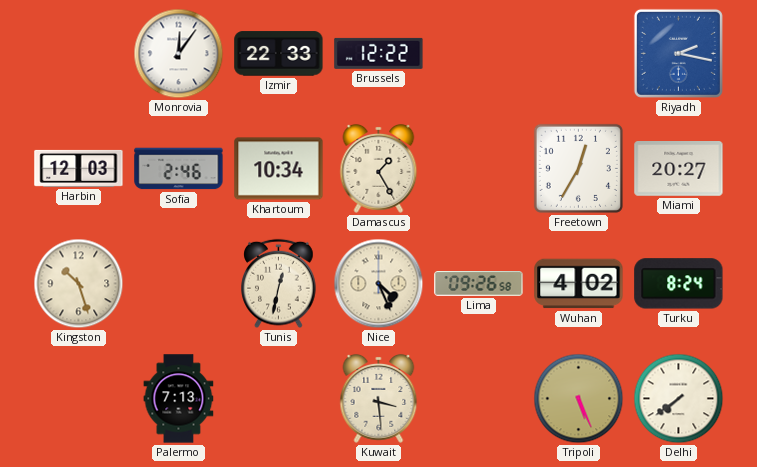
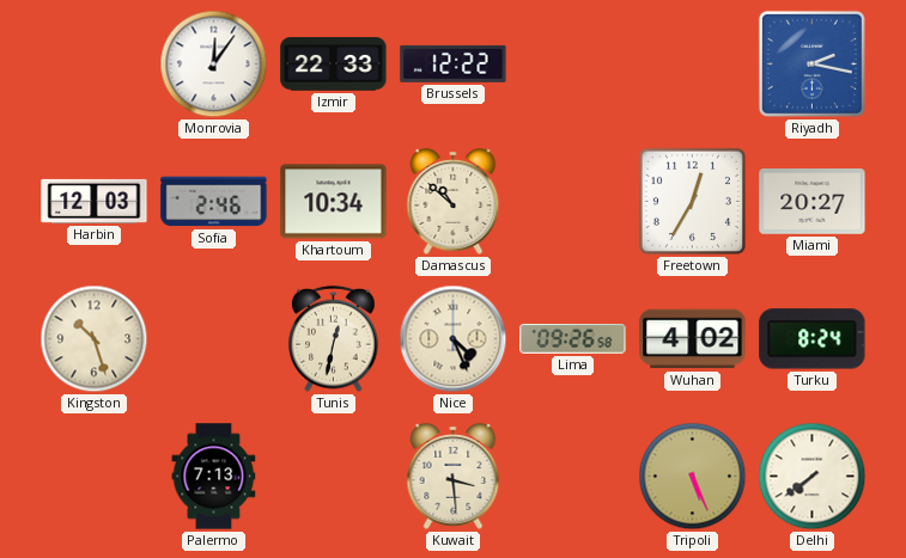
Damascus: 1:25 -> 10:52 (454, 201)
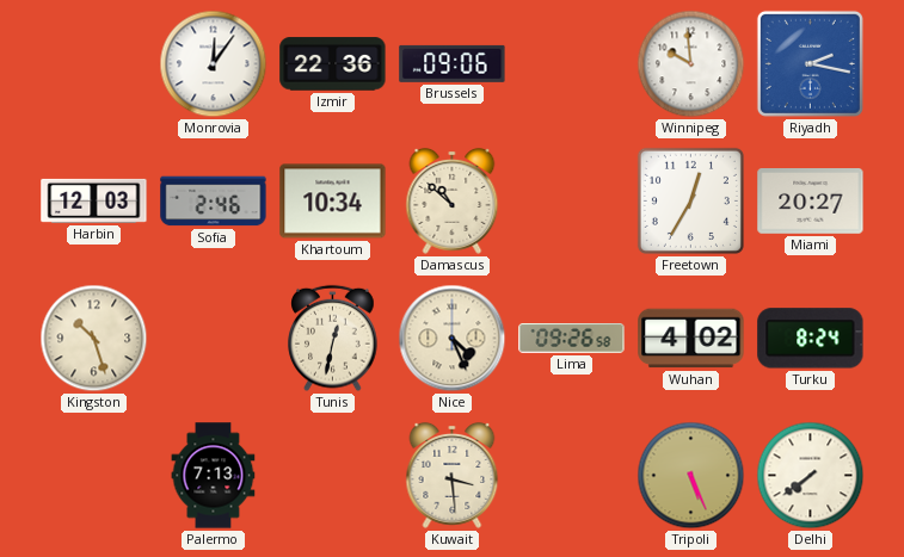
Izmir: 22:33 -> 22:36 (333, 64)
Brussels: 12:22 -> 09:06 (453, 63)
Winnipeg: none -> 9:59 (691, 64)
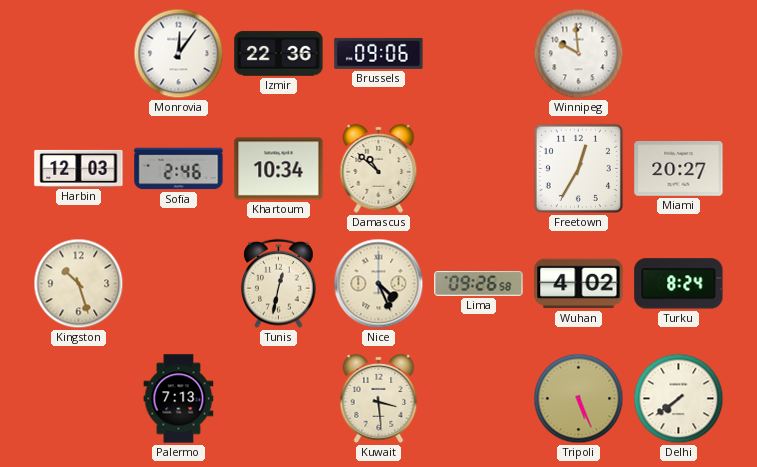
Riyadh: 2:17 -> none (810, 63)
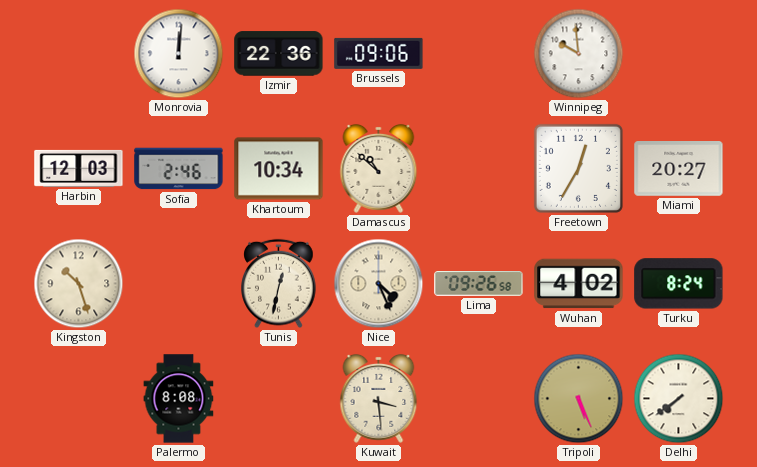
Monrovia: 12:06 -> 12:01 (179, 54)
Palermo: 7:13 -> 8:08 (179, 399)
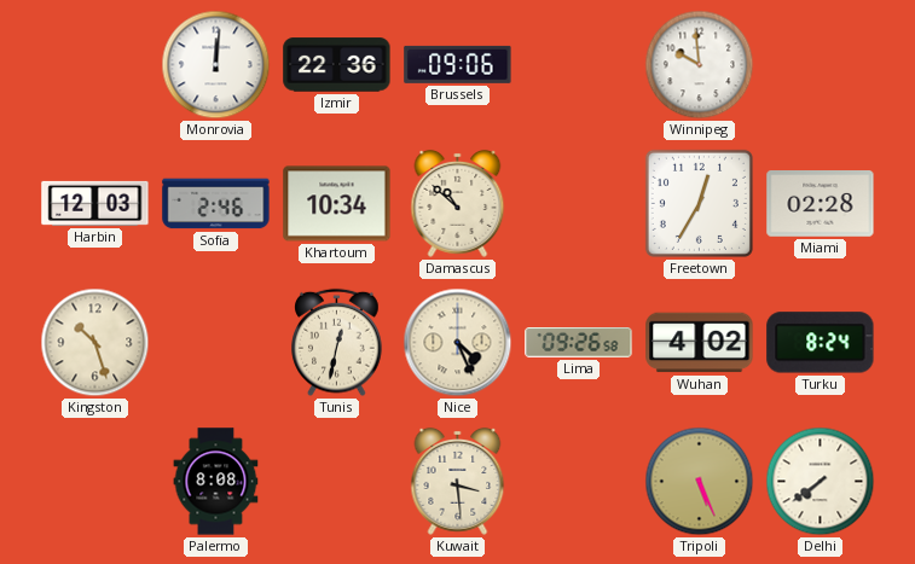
Miami: 20:27 -> 02:28 (821, 204)
